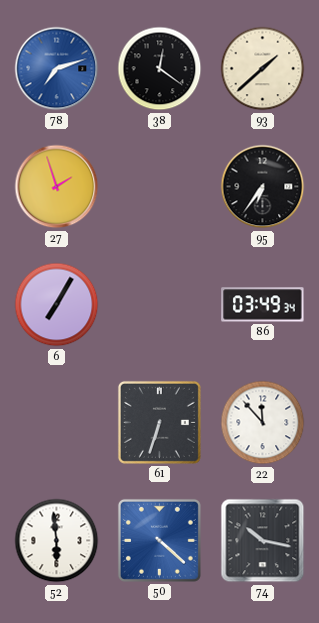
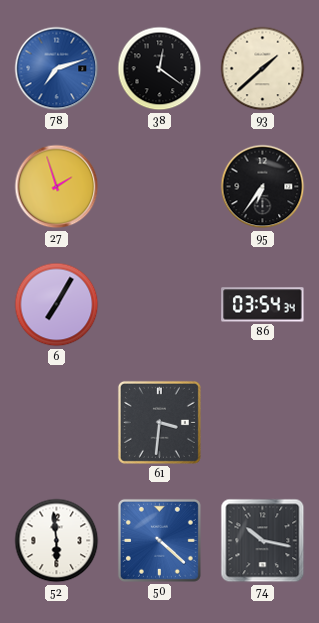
86: 03:49 -> 03:54 (263, 305)
61: 6:33 -> 3:31 (159, 422)
22: 11:53 -> none (263, 423)
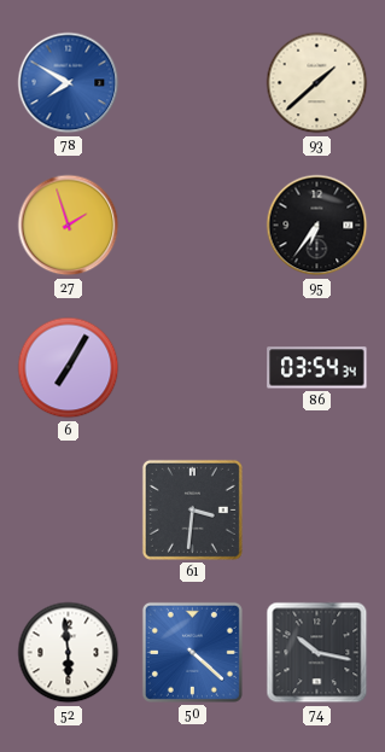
78: 7:12 -> 7:50 (69, 83)
38: 12:21 -> none (160, 69)
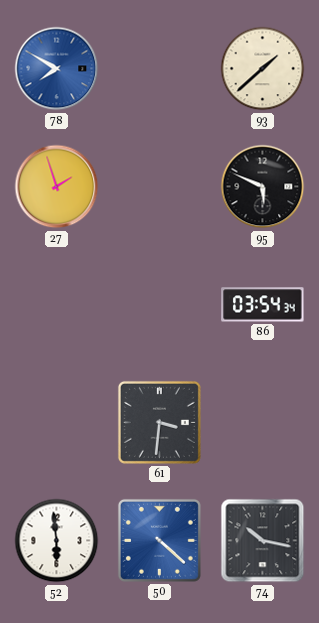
95: 6:36 -> 5:49 (263, 187)
6: 7:05 -> none (69, 368)
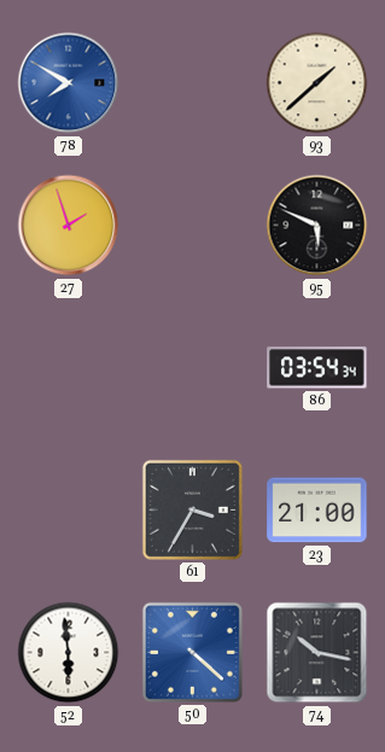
61: 3:31 -> 3:35 (192, 509)
23: none -> 21:00 (317, 511)
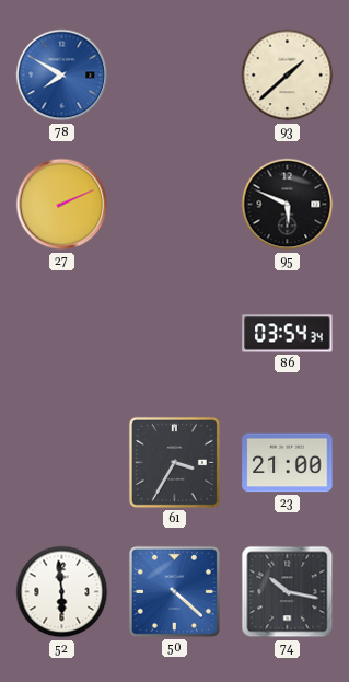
27: 1:57 -> 2:11 (62, 205)
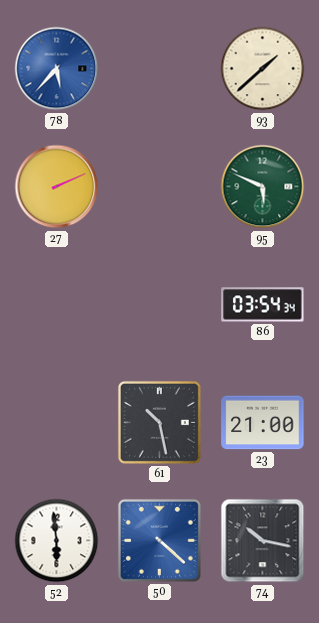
78: 7:50 -> 5:37 (57, 69)
95 dial: black -> green (263, 187)
61: 3:35 -> 10:28 (159, 422)
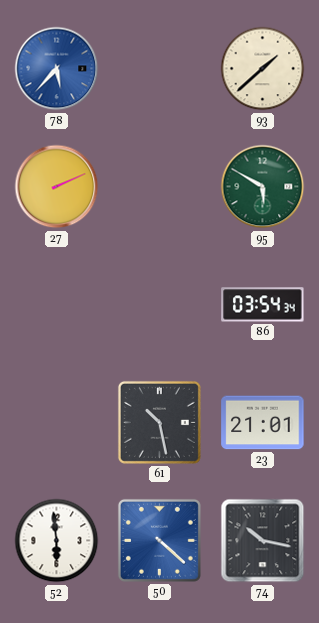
95: 5:49 -> 5:50 (263, 187)
23: 21:00 -> 21:01 (263, 423)
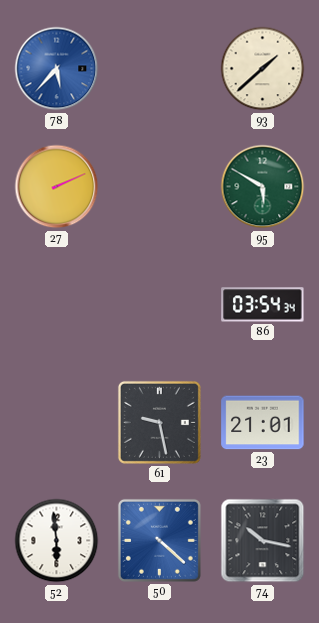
61: 10:28 -> 9:28 (159, 422)
